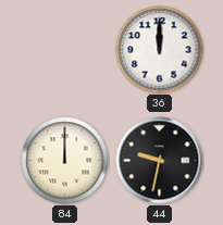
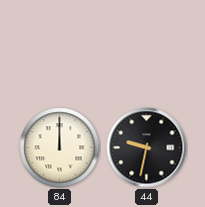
36: 12:00 -> none (160, 50)
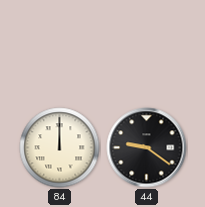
44: 9:32 -> 9:21 (147, 148)
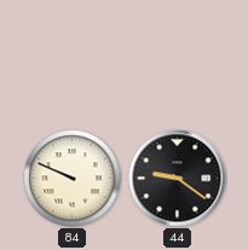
84: 12:00 -> 9:49 (73, 179)
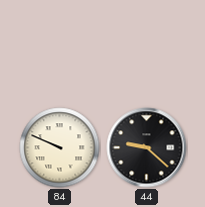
44: 9:21 -> 9:22 (147, 148)
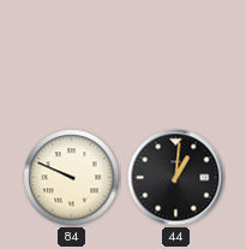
44: 9:22 -> 1:01 (176, 178)
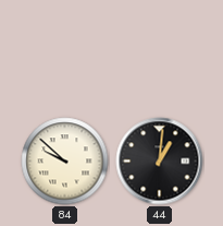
84: 9:49 -> 9:52 (65, 162)
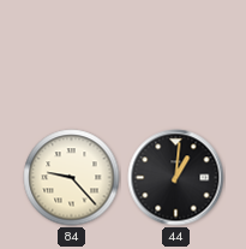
84: 9:52 -> 9:23 (72, 178)
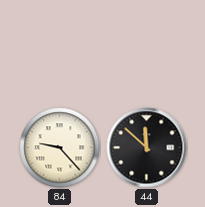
44: 1:01 -> 11:52 (147, 148)
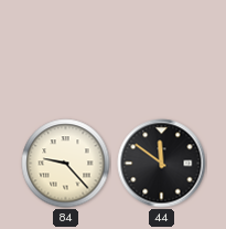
44: 11:52 -> 11:51 (162, 164)
